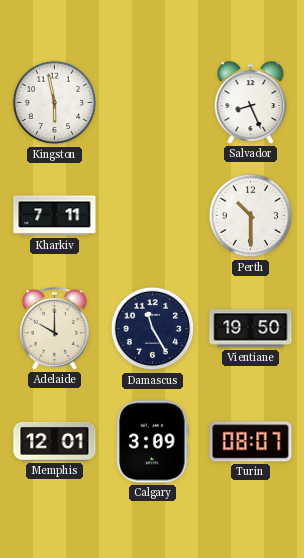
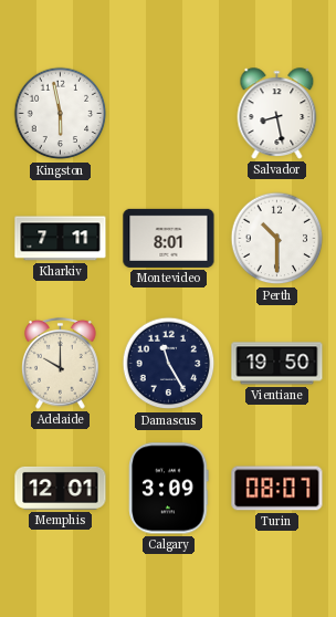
Salvador: 8:26 -> 8:28 (277, 114)
Montevideo: none -> 8:01 (169, 238)
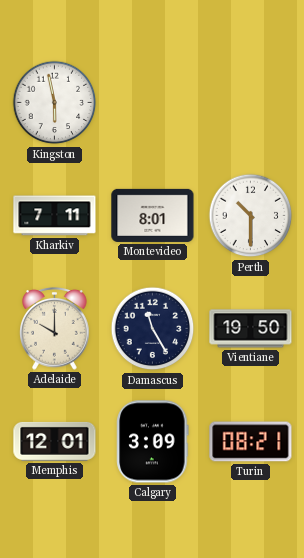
Salvador: 8:28 -> none (277, 114)
Turin: 08:07 -> 08:21 (251, 442)
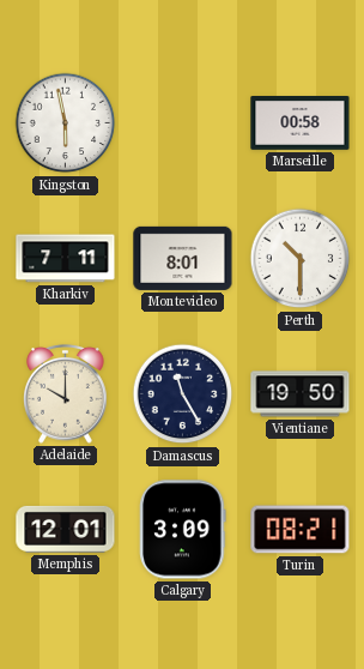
Marseille: none -> 00:58 (301, 123)
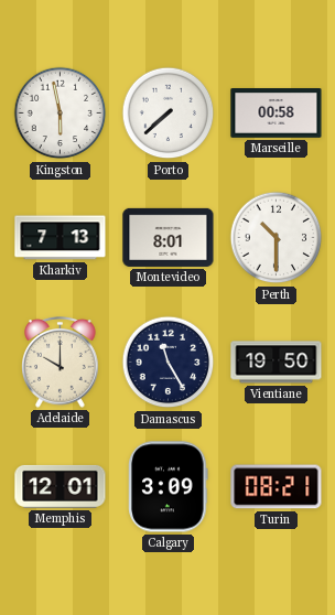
Porto: none -> 7:38 (169, 114)
Kharkiv: 7:11 -> 7:13 (61, 238)
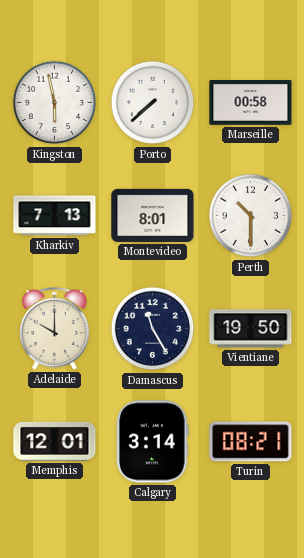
Calgary: 3:09 -> 3:14 (153, 442)
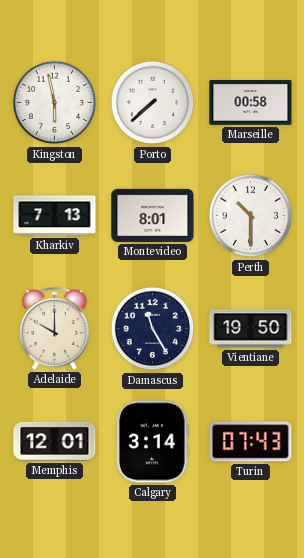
Turin: 08:21 -> 07:43 (251, 442)
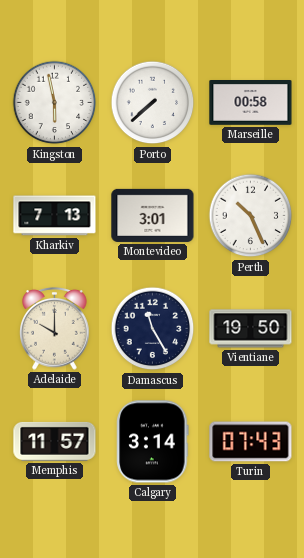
Montevideo: 8:01 -> 3:01 (153, 215)
Perth: 10:30 -> 10:26 (251, 216)
Memphis: 12:01 -> 11:57 (55, 441)
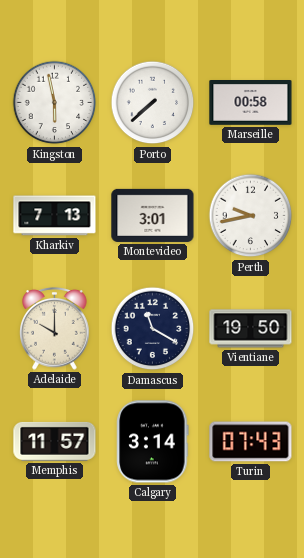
Perth: 10:26 -> 9:43 (251, 216)
Damascus: 11:25 -> 11:20 (153, 329)
